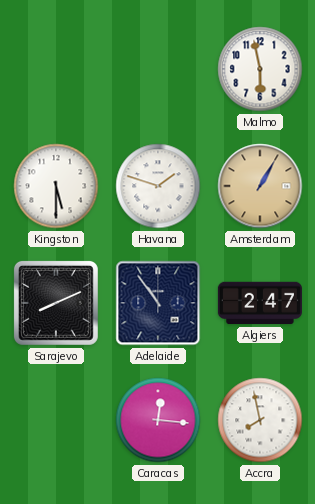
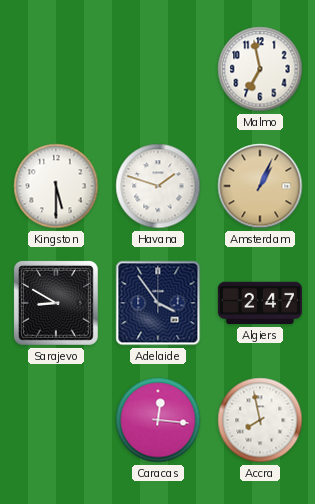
Malmo: 5:58 -> 6:58 (260, 69)
Amsterdam: 1:05 -> 1:04 (260, 186)
Sarajevo: 8:11 -> 8:50 (56, 303)
Adelaide: 10:54 -> 3:54 (158, 303)
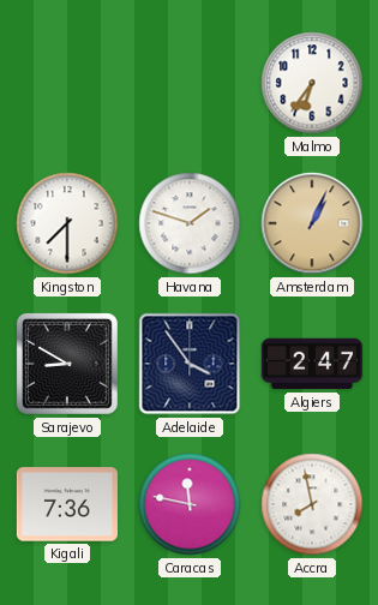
Malmo: 6:58 -> 6:36 (312, 83)
Kingston: 5:30 -> 7:30 (67, 223)
Kigali: none -> 7:36 (67, 504)
Caracas: 12:16 -> 11:47 (190, 504)
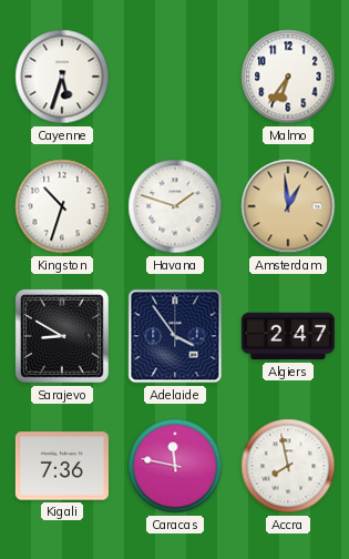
Cayenne: none -> 5:33 (62, 77)
Kingston: 7:30 -> 10:33 (62, 206)
Amsterdam: 1:04 -> 12:59 (288, 206)
